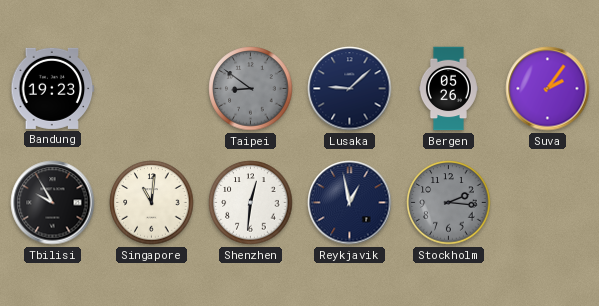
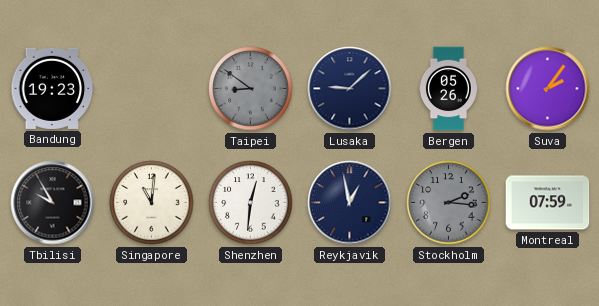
Montreal: none -> 07:59 (548, 203)
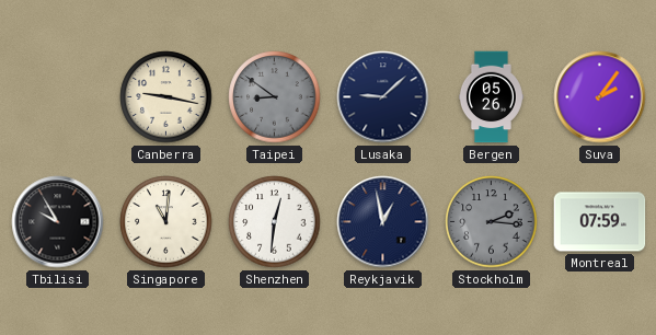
Bandung: 19:23 -> none (53, 88)
Canberra: none -> 9:17 (166, 97)
